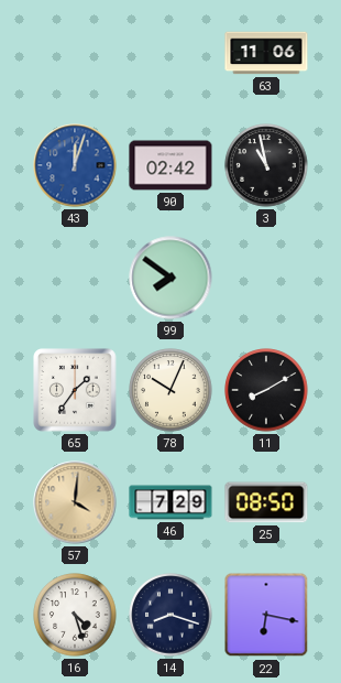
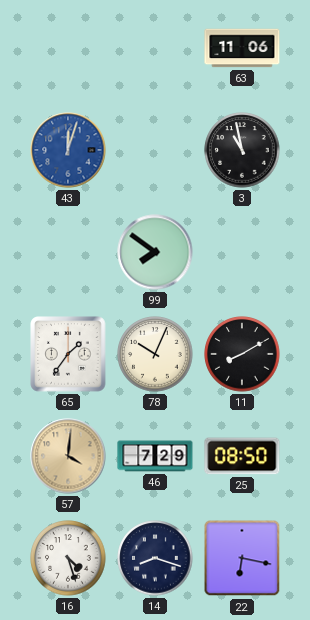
90: 02:42 -> none (170, 165)
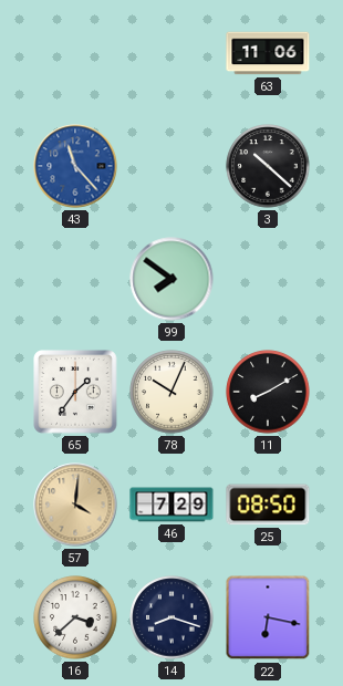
43: 12:03 -> 11:23 (75, 166)
3: 10:58 -> 10:22 (268, 166)
16: 4:27 -> 3:38 (75, 617)
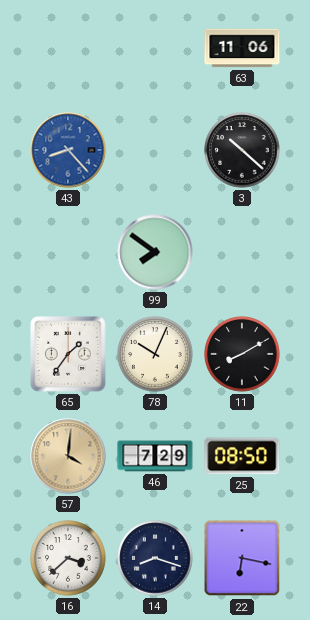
43: 11:23 -> 8:23 (68, 150)
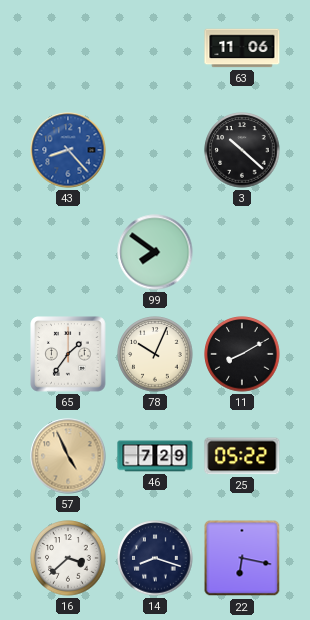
57: 4:01 -> 4:56 (68, 456)
25: 08:50 -> 05:22 (242, 456)
